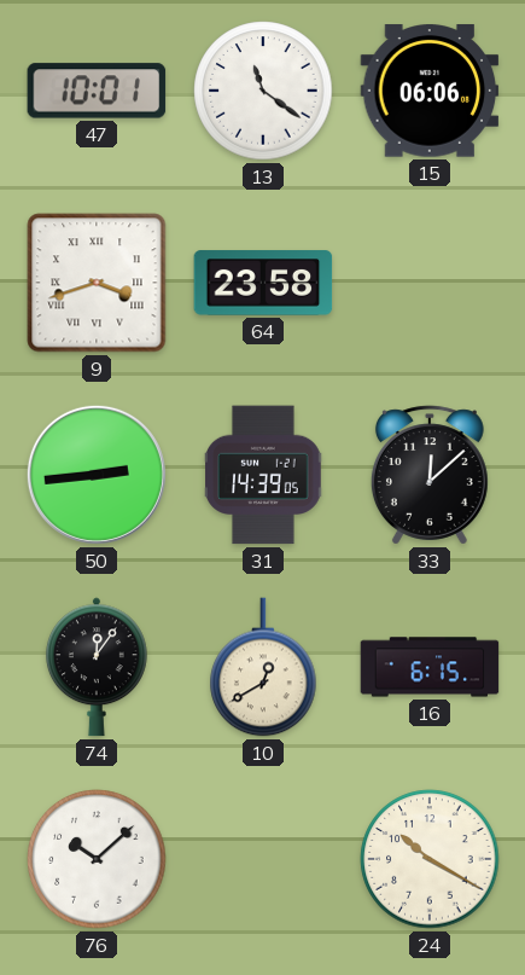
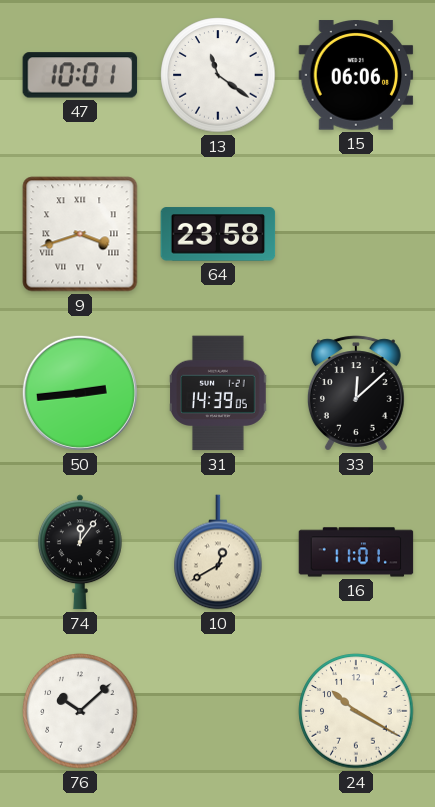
16: 6:15 -> 11:01 (356, 552)
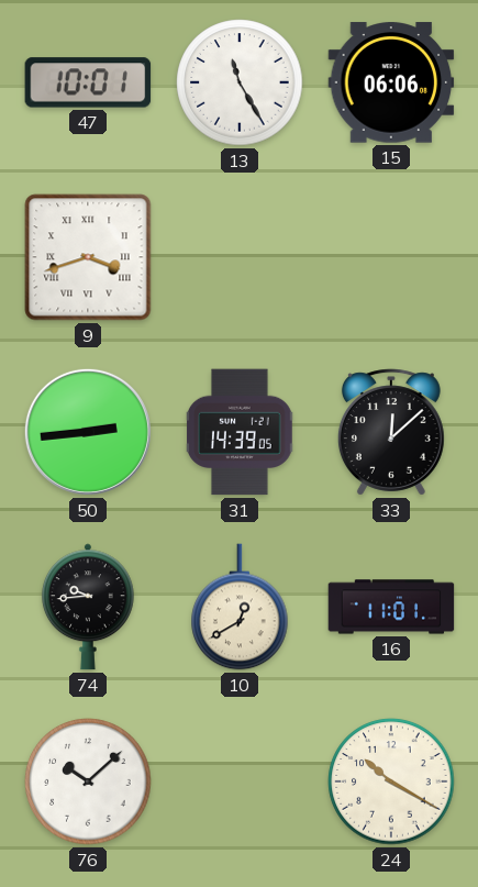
13: 11:21 -> 11:25 (240, 82)
64: 23:58 -> none (218, 234)
74: 12:06 -> 9:44 (88, 607)
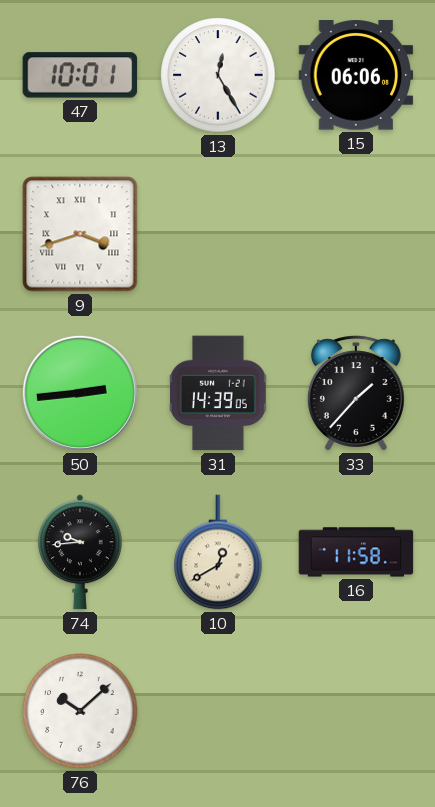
13: 11:25 -> 12:25 (218, 75)
33: 12:08 -> 1:37 (356, 393)
16: 11:01 -> 11:58 (356, 552)
24: 10:20 -> none (391, 781)
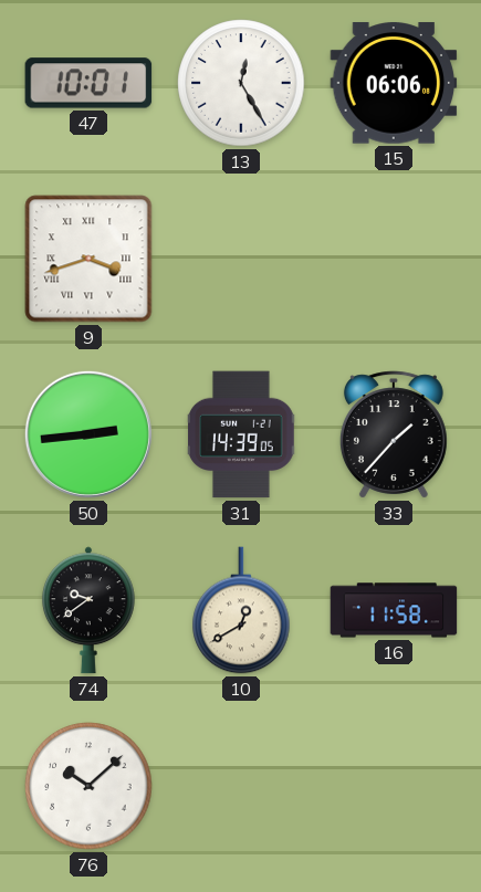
74: 9:44 -> 9:39 (88, 610)
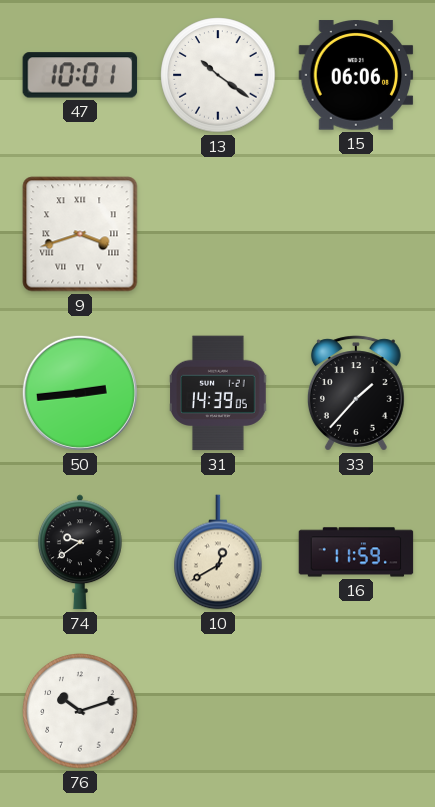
13: 12:25 -> 10:21 (218, 75)
16: 11:58 -> 11:59 (356, 552)
76: 10:08 -> 10:12 (80, 711)
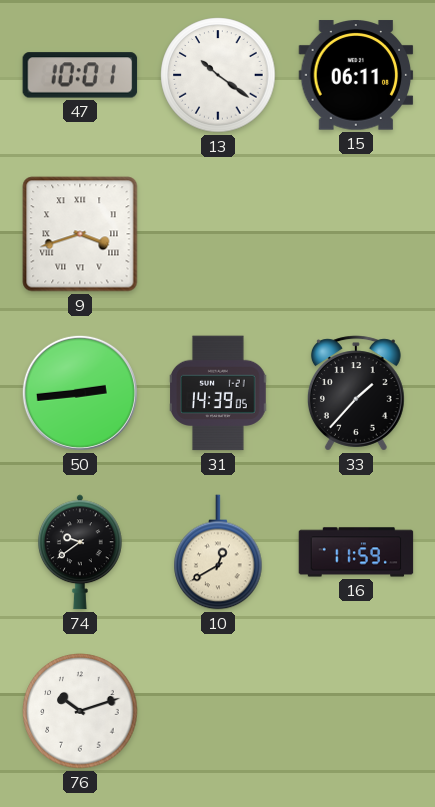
15: 06:06 -> 06:11 (356, 75)
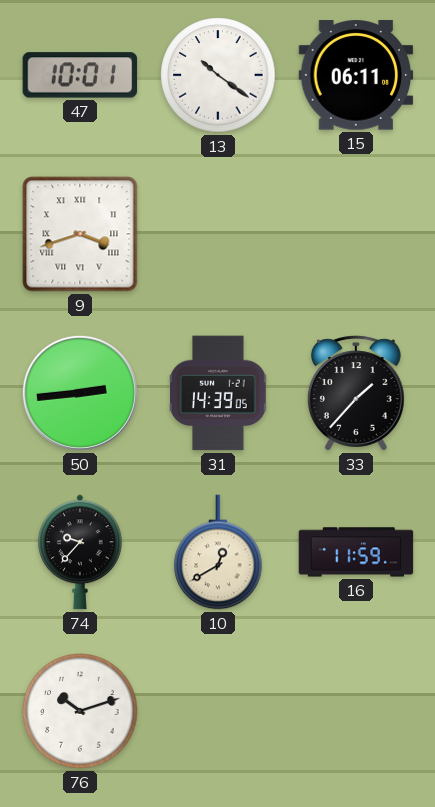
74: 9:39 -> 9:37 (80, 552)
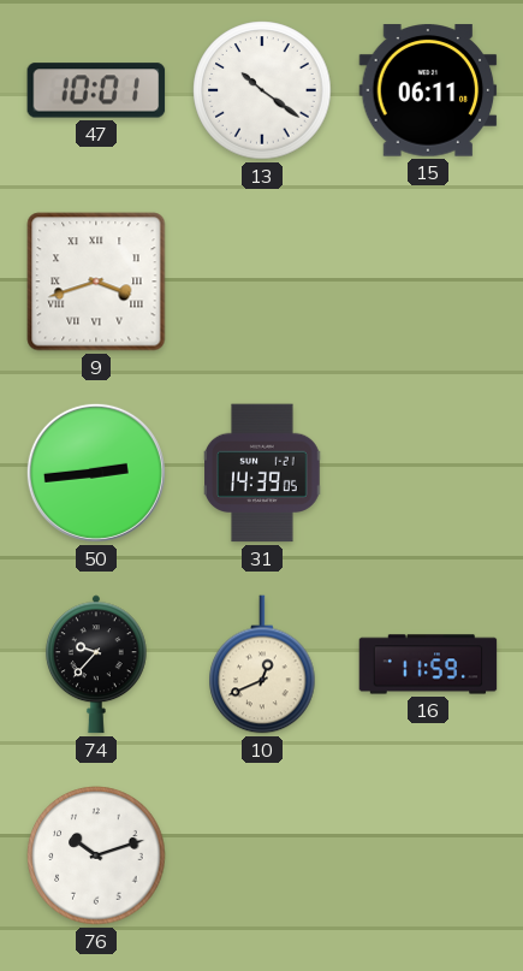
33: 1:37 -> none (356, 393)
10: 12:40 -> 12:41 (262, 664)
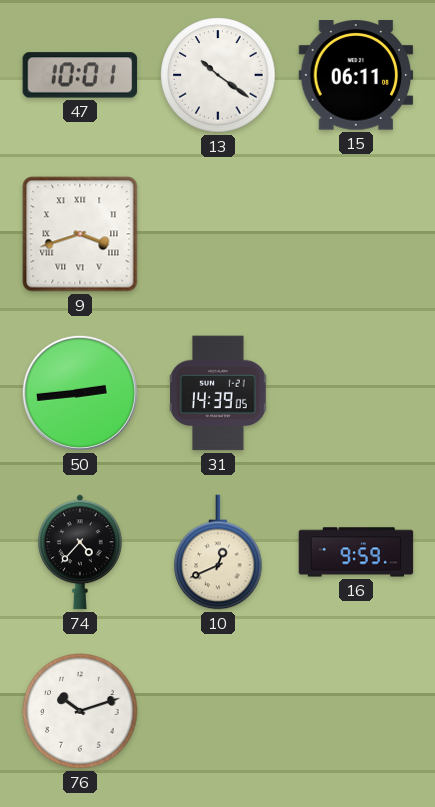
74: 9:37 -> 4:37 (80, 552)
16: 11:59 -> 9:59 (356, 552)
